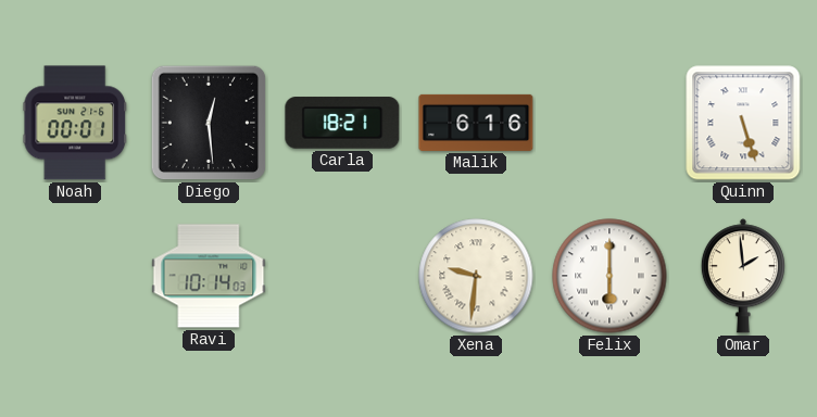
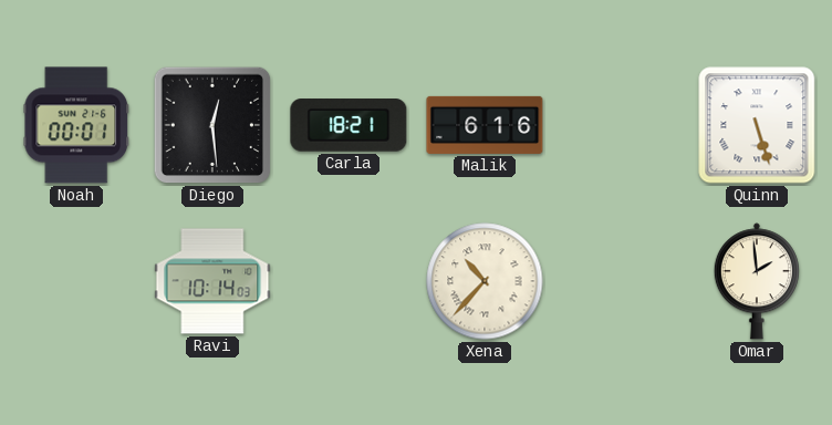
Xena: 9:31 -> 10:37 (485, 281)
Felix: 6:00 -> none (609, 276)
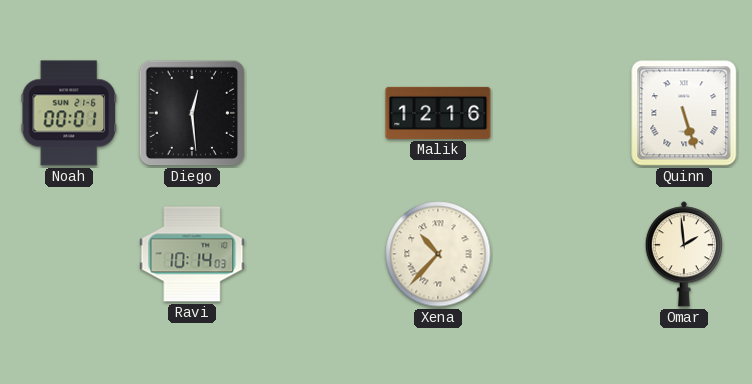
Carla: 18:21 -> none (349, 125)
Malik: 6:16 -> 12:16 (438, 113)
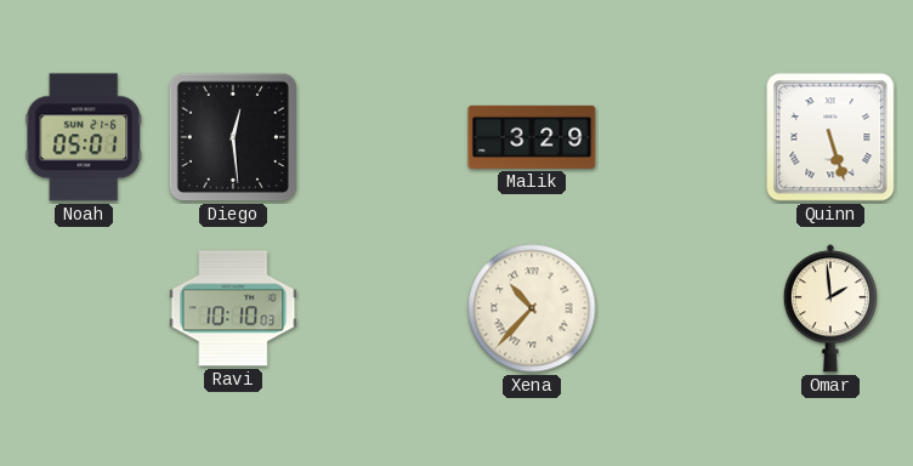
Noah: 00:01 -> 05:01 (83, 137)
Malik: 12:16 -> 3:29 (532, 137)
Ravi: 10:14 -> 10:10 (233, 308)
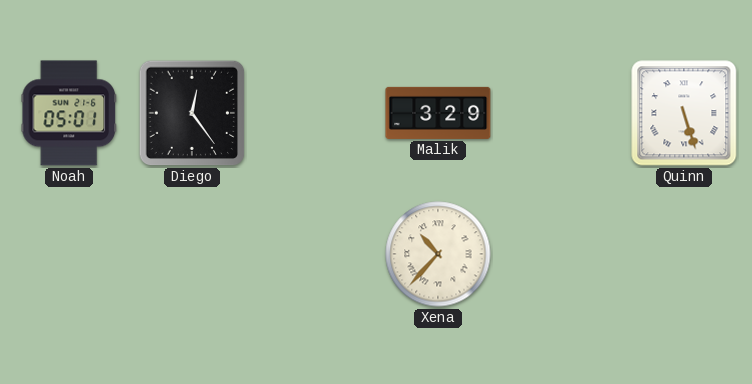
Diego: 12:29 -> 12:24 (192, 113)
Ravi: 10:10 -> none (233, 308)
Omar: 1:59 -> none (830, 308)
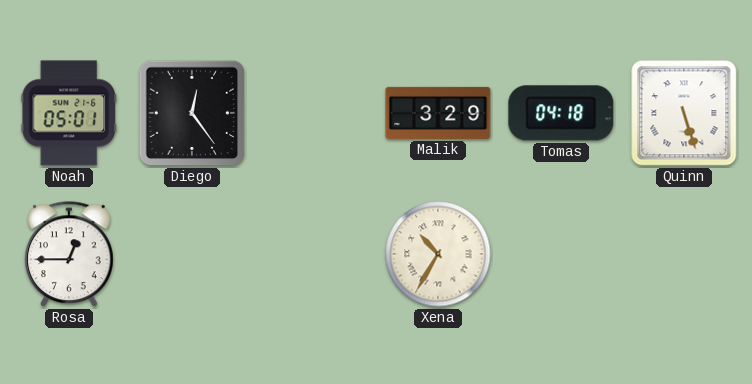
Tomas: none -> 04:18 (561, 113)
Rosa: none -> 12:45 (70, 255)
Xena: 10:37 -> 10:35 (438, 254)
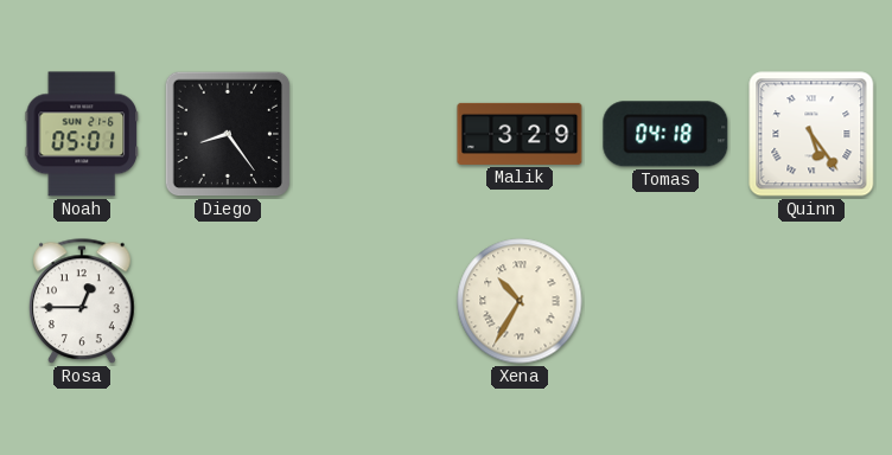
Diego: 12:24 -> 8:24 (228, 134)
Quinn: 5:27 -> 5:24 (811, 134)
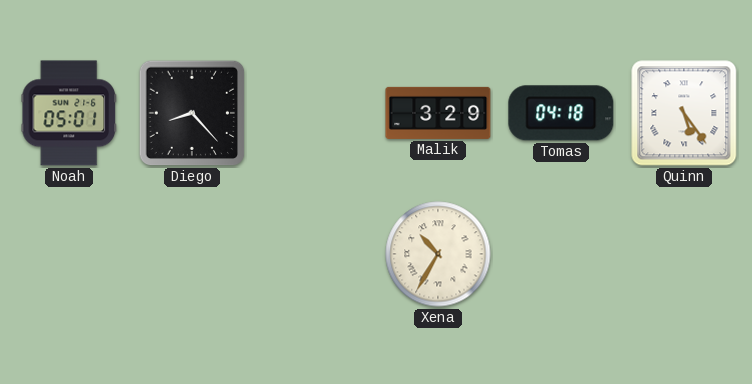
Diego: 8:24 -> 8:23 (192, 113)
Rosa: 12:45 -> none (83, 302)
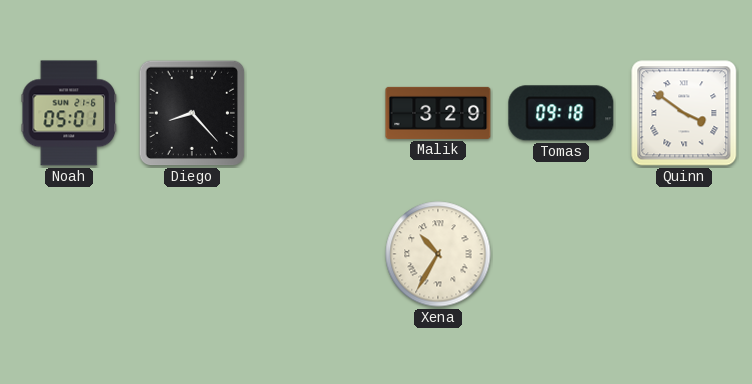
Tomas: 04:18 -> 09:18 (561, 113)
Quinn: 5:24 -> 3:51 (684, 113)
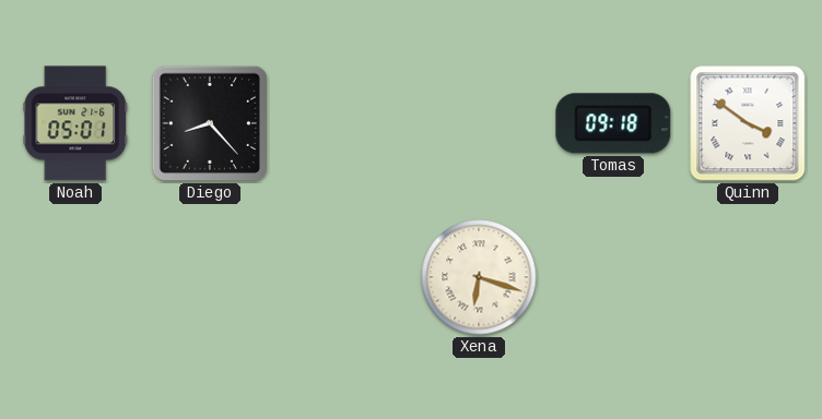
Malik: 3:29 -> none (438, 113)
Xena: 10:35 -> 6:18 (479, 277)
